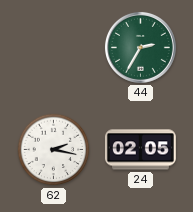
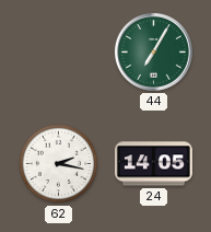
44: 2:35 -> 7:05 (153, 51)
24: 02:05 -> 14:05 (153, 164)
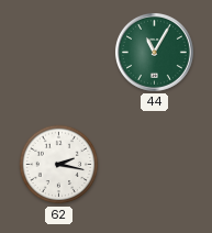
44: 7:05 -> 11:05 (154, 52)
24: 14:05 -> none (153, 164)
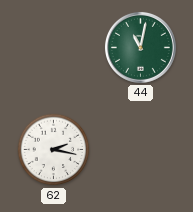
44: 11:05 -> 11:02 (140, 47)
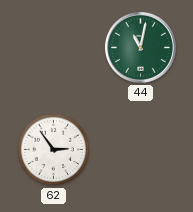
62: 2:17 -> 2:54 (54, 150)
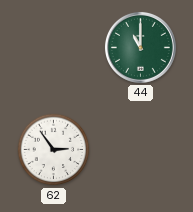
44: 11:02 -> 11:00 (140, 47)
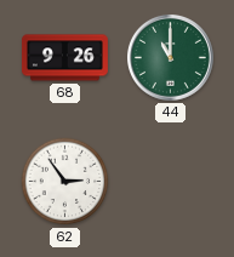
68: none -> 9:26 (64, 58)
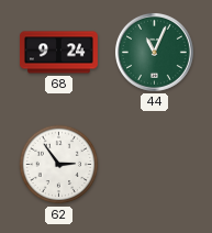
68: 9:26 -> 9:24 (58, 53)
44: 11:00 -> 11:04 (154, 52)
